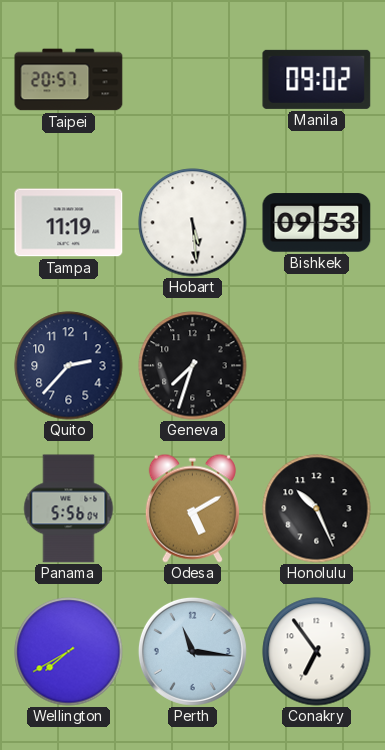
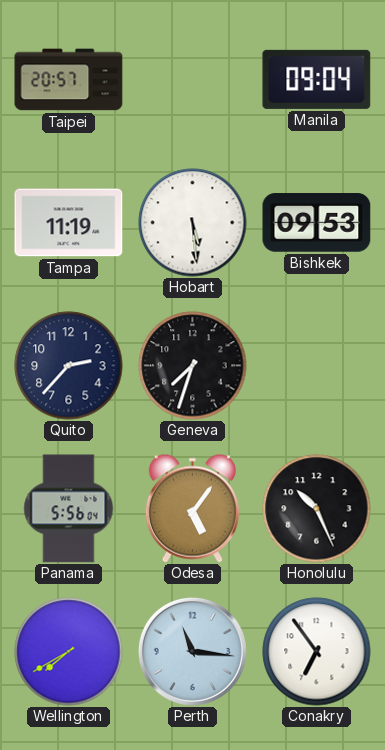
Manila: 09:02 -> 09:04 (317, 79)
Odesa: 5:10 -> 5:06 (192, 508)
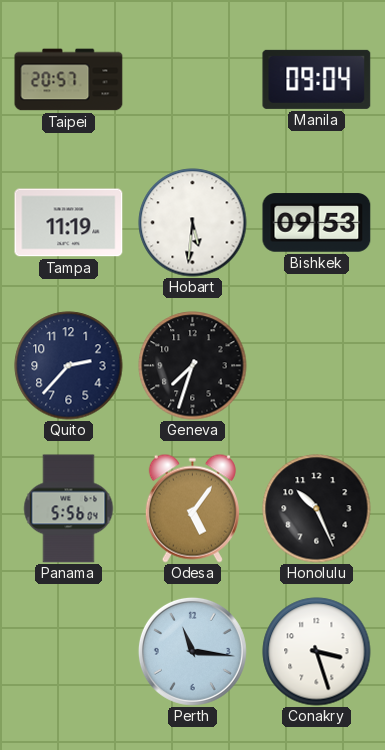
Hobart: 5:29 -> 5:31 (193, 223)
Wellington: 7:40 -> none (69, 652)
Conakry: 6:54 -> 3:27 (317, 652)
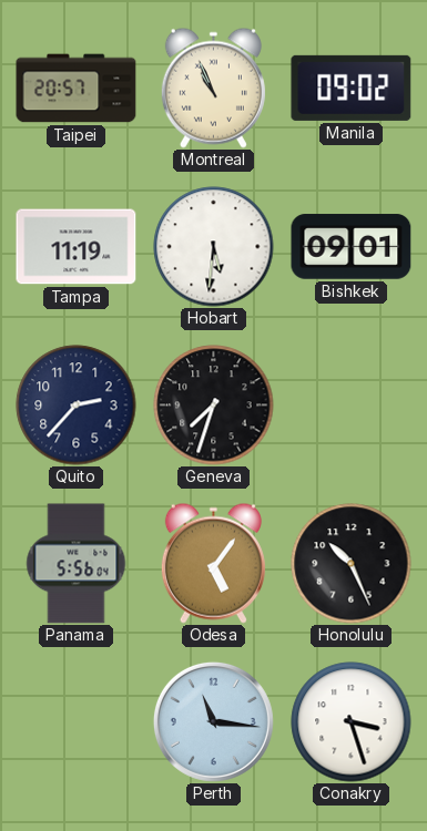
Montreal: none -> 10:56 (213, 88)
Manila: 09:04 -> 09:02 (352, 88)
Bishkek: 09:53 -> 09:01 (352, 247)
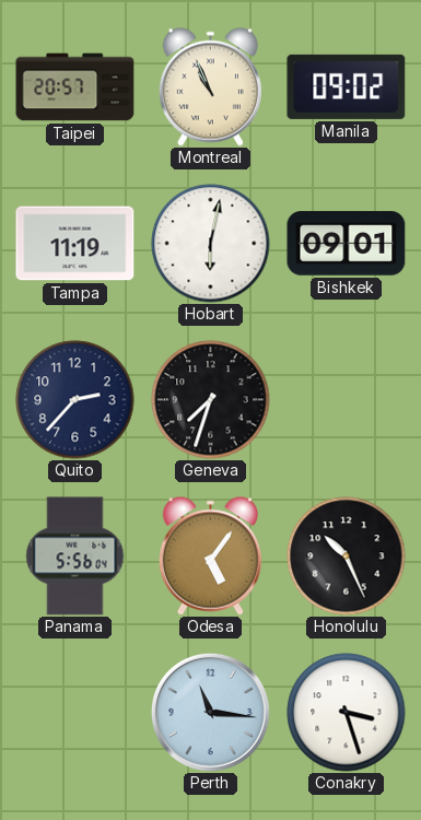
Hobart: 5:31 -> 6:02 (211, 244)
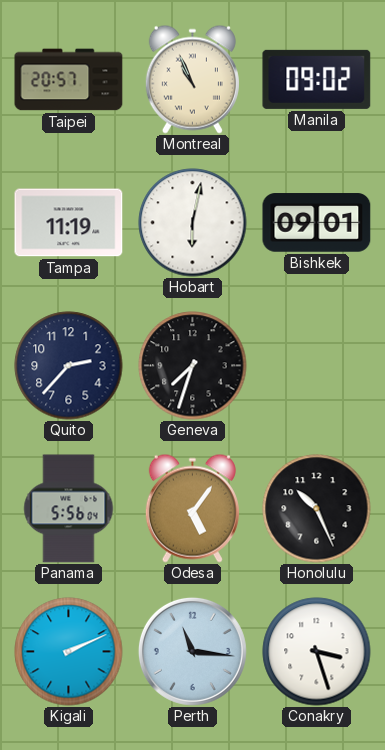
Kigali: none -> 2:11 (69, 652)
